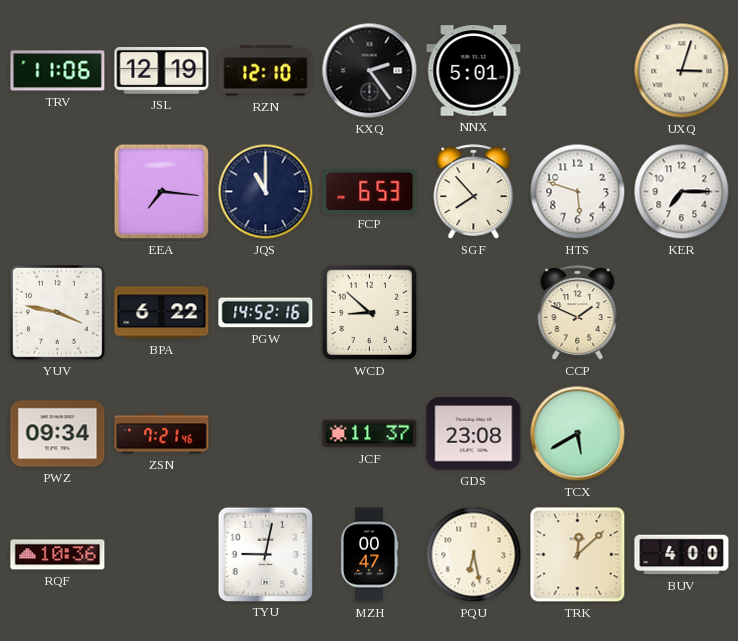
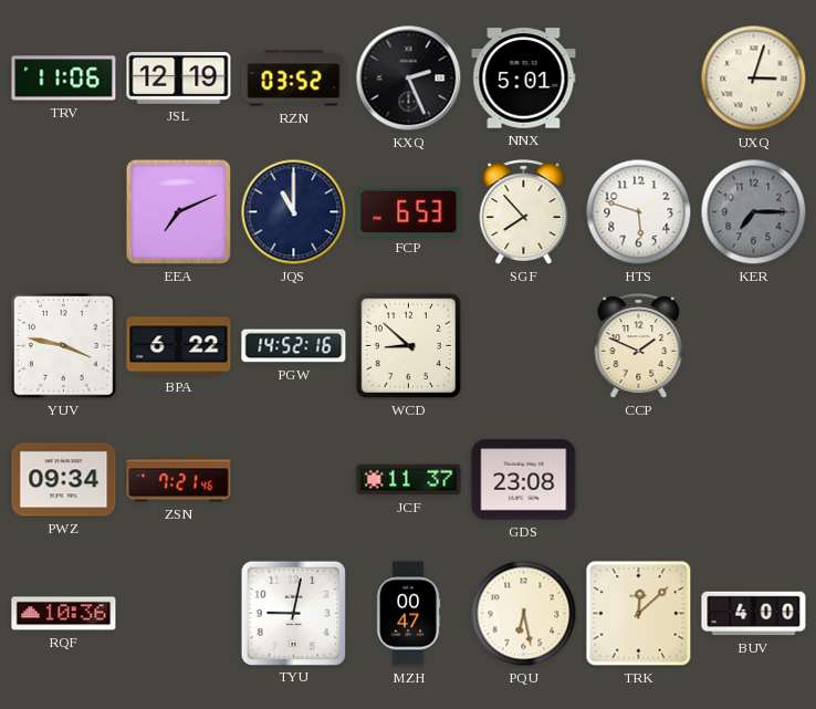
RZN: 12:10 -> 03:52 (294, 79)
KXQ: 2:24 -> 2:26 (409, 79)
EEA: 7:16 -> 7:11 (179, 212)
KER dial: white -> grey (754, 212)
TCX: 5:40 -> none (578, 434)
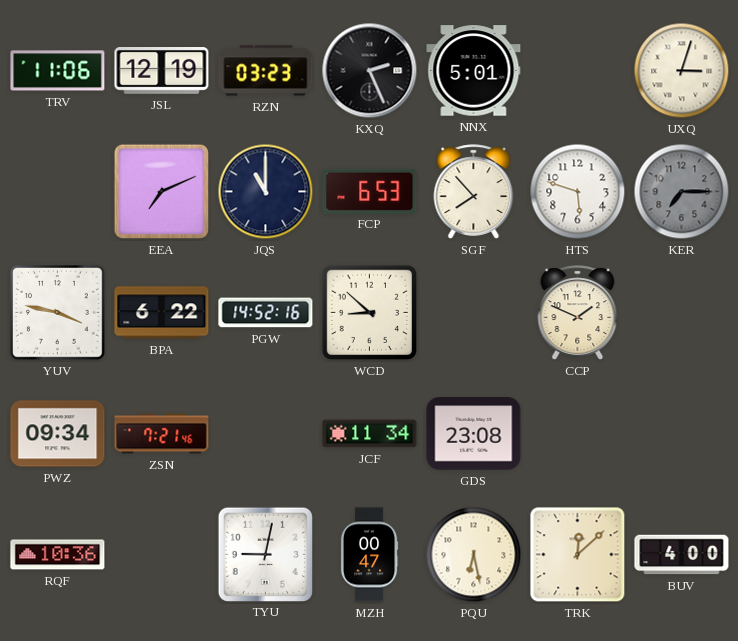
RZN: 03:52 -> 03:23 (266, 71)
JCF: 11:37 -> 11:34 (370, 434)
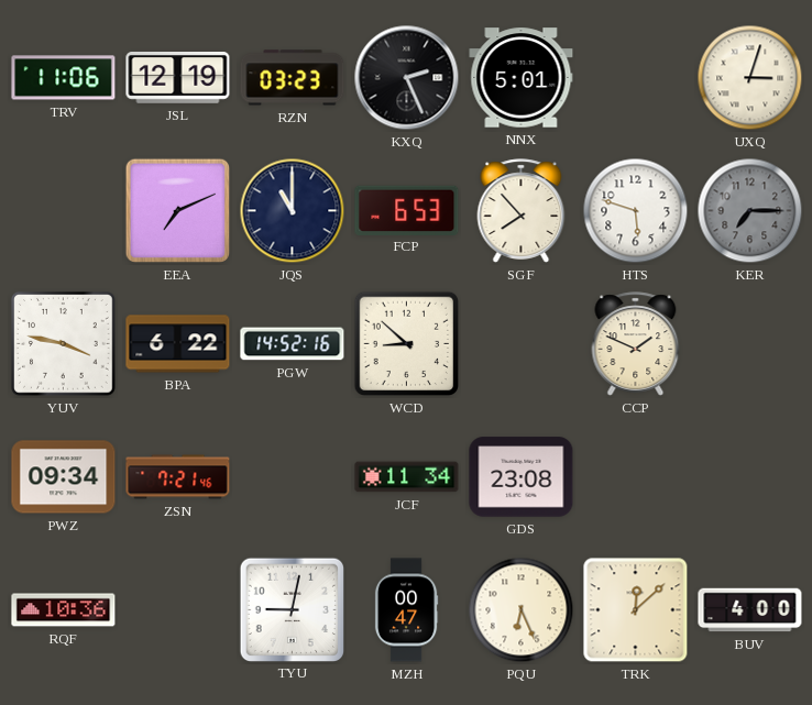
PQU: 6:28 -> 6:26 (522, 610)
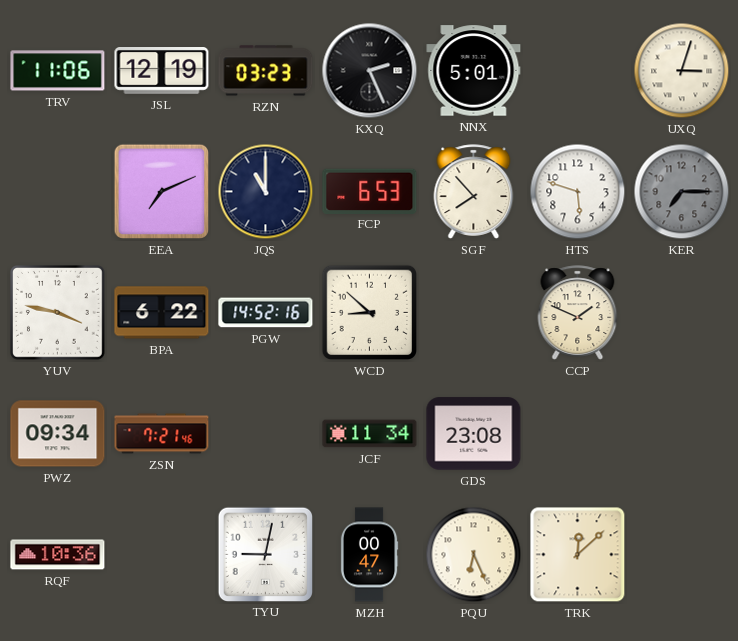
BUV: 4:00 -> none (750, 610)
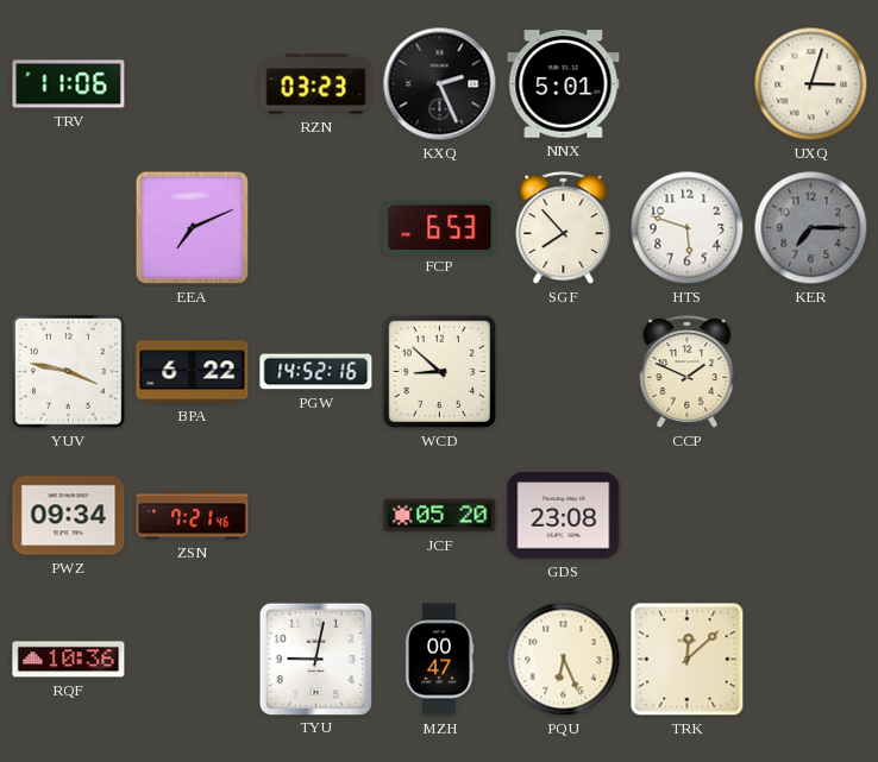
JSL: 12:19 -> none (162, 71)
JQS: 11:00 -> none (266, 192)
JCF: 11:34 -> 05:20 (440, 516)
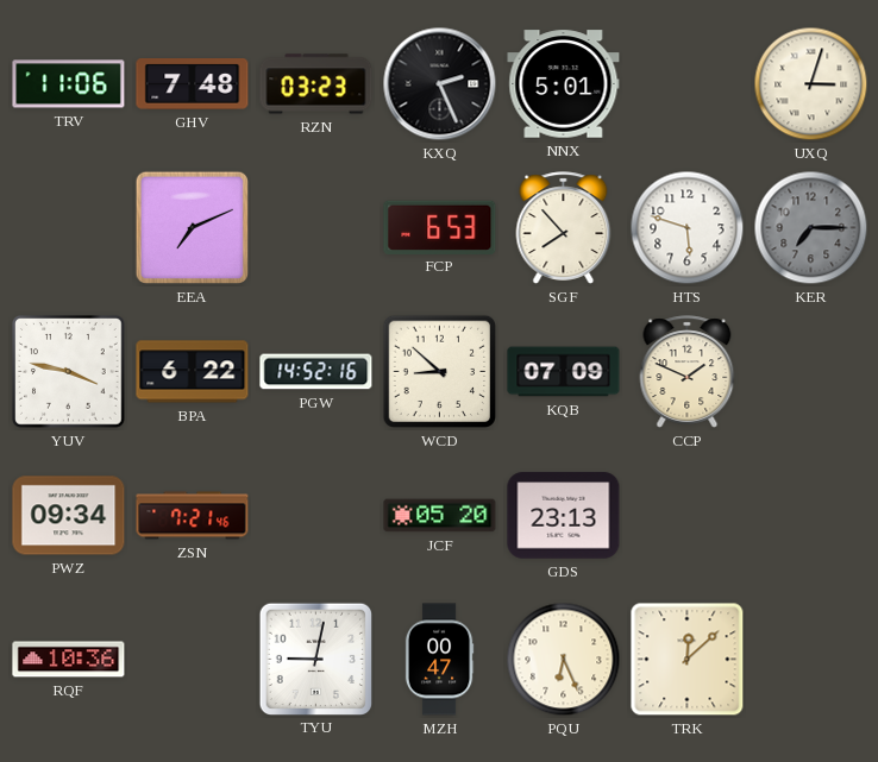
GHV: none -> 7:48 (193, 84)
KQB: none -> 07:09 (564, 372)
GDS: 23:08 -> 23:13 (564, 516)
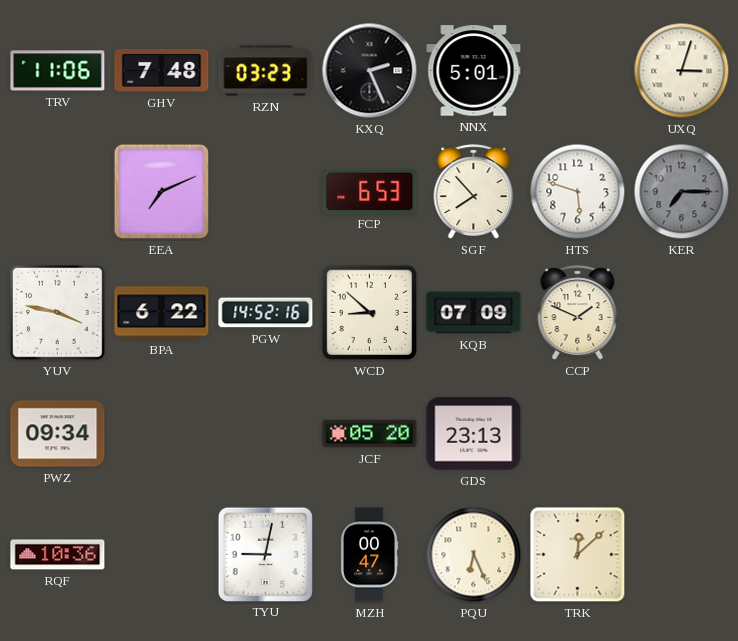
ZSN: 7:21 -> none (193, 516)
